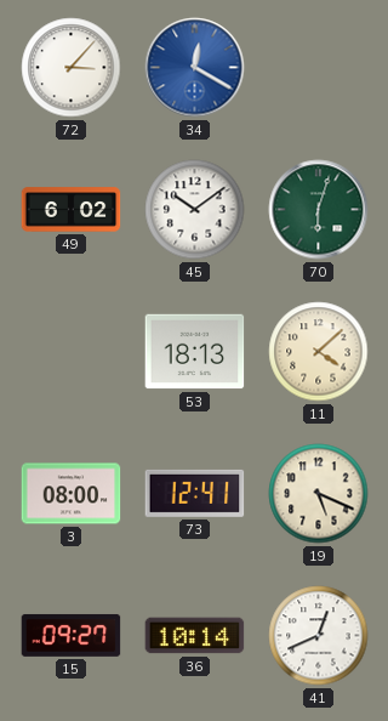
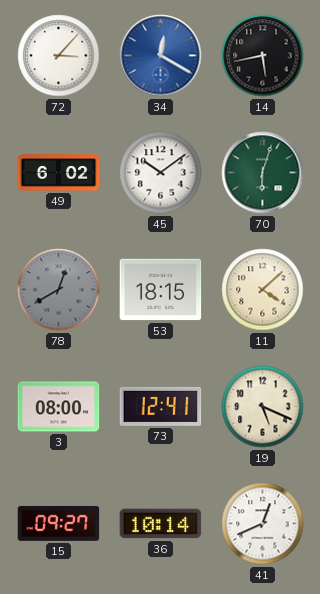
14: none -> 5:43 (263, 56)
78: none -> 12:40 (59, 290)
53: 18:13 -> 18:15 (161, 290)
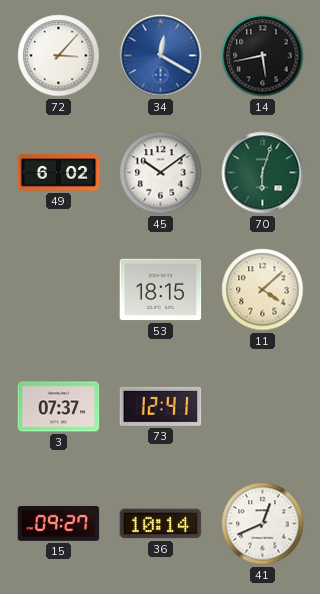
78: 12:40 -> none (59, 290)
3: 08:00 -> 07:37 (59, 407)
19: 5:19 -> none (263, 407)
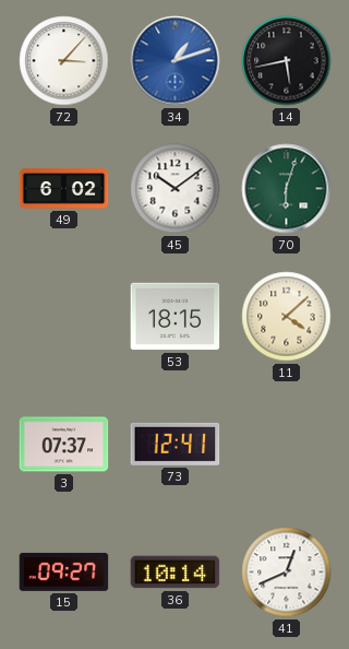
34: 12:20 -> 1:12 (176, 61)
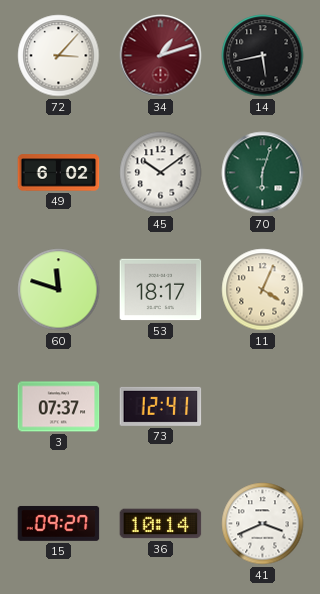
34 dial: blue -> burgundy (161, 56)
60: none -> 11:48 (59, 290)
53: 18:15 -> 18:17 (161, 290)
11: 4:08 -> 4:04 (263, 290)
41: 12:41 -> 3:41 (263, 524)
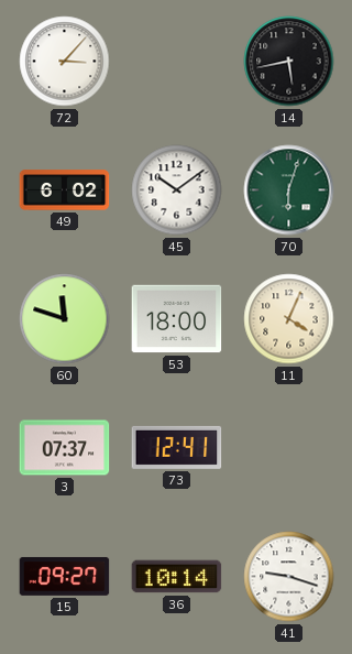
34: 1:12 -> none (161, 56)
53: 18:17 -> 18:00 (177, 319)
41: 3:41 -> 9:18 (289, 577)
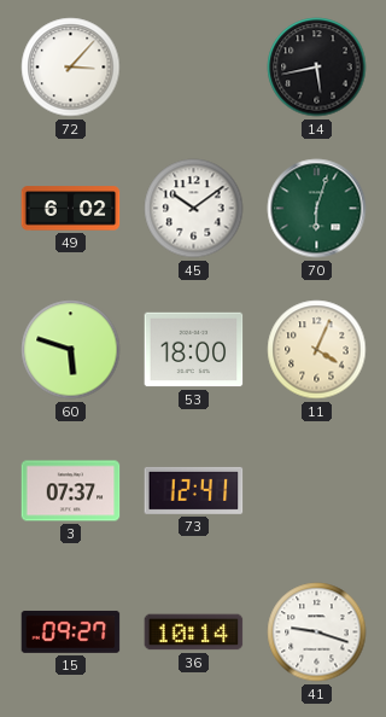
60: 11:48 -> 5:48 (71, 350)
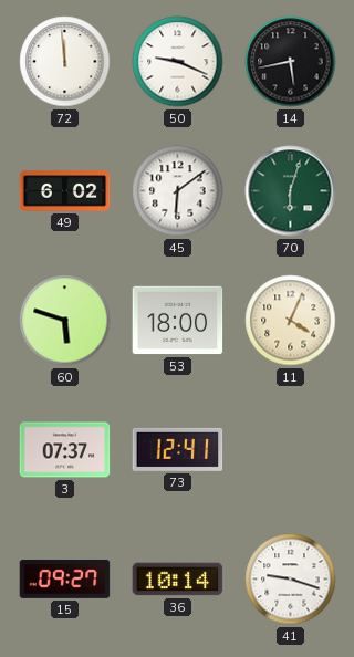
72: 3:07 -> 11:59 (65, 62)
50: none -> 9:19 (178, 62)
45: 10:09 -> 6:09 (178, 191)
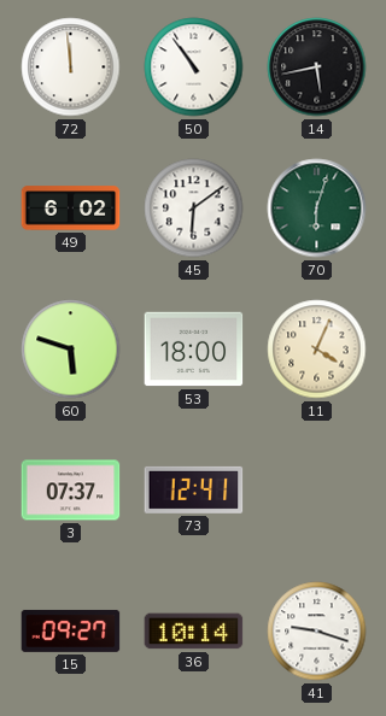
50: 9:19 -> 10:54 (194, 68)
